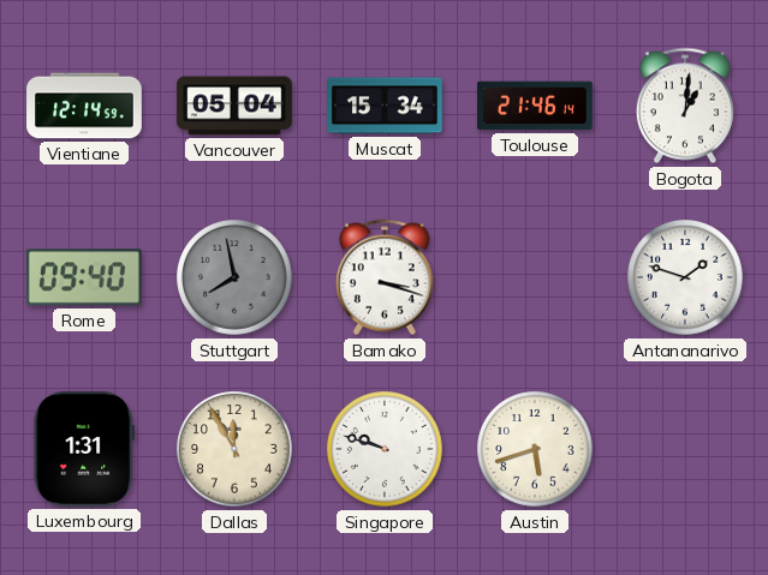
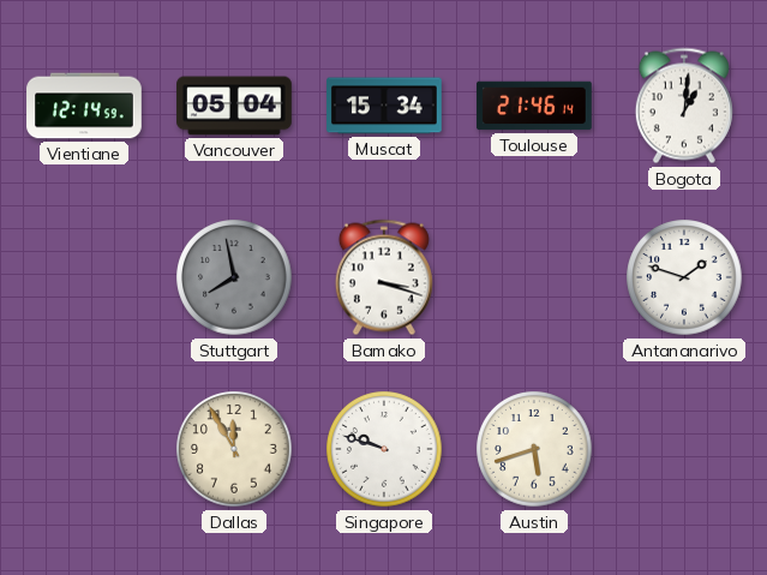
Rome: 09:40 -> none (84, 277)
Luxembourg: 1:31 -> none (84, 449)
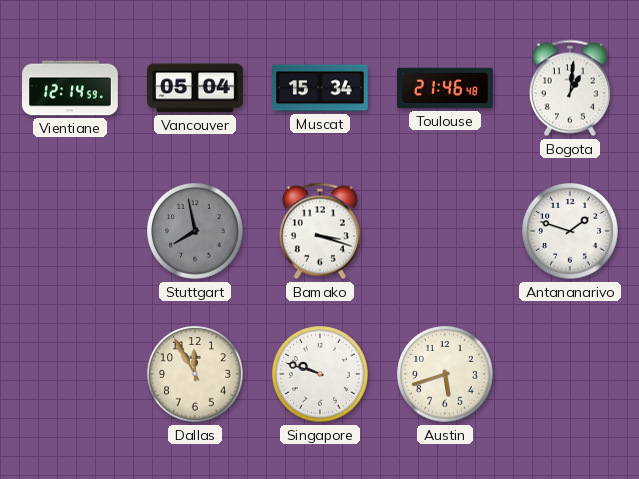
Toulouse: 21:46:14 -> 21:46:48 (445, 88)
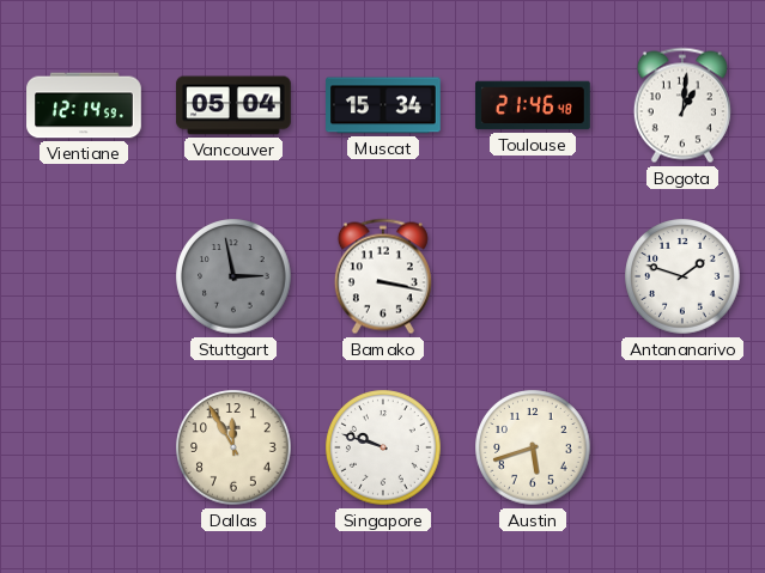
Stuttgart: 7:58 -> 2:58 (233, 276)
Bamako: 3:18 -> 3:17 (383, 276)
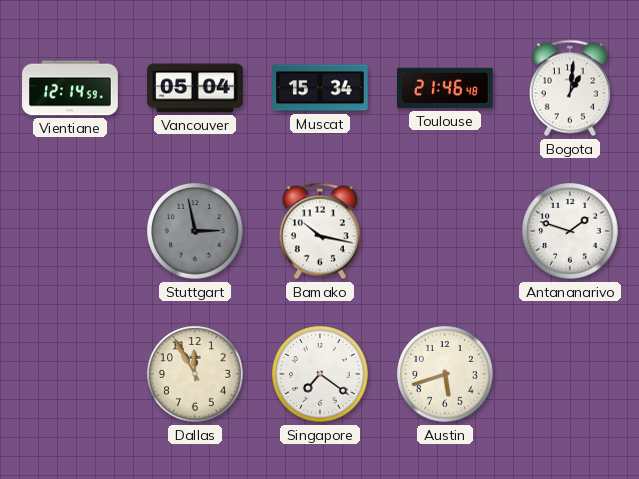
Bamako: 3:17 -> 10:17 (320, 231)
Singapore: 9:48 -> 7:21 (320, 374)
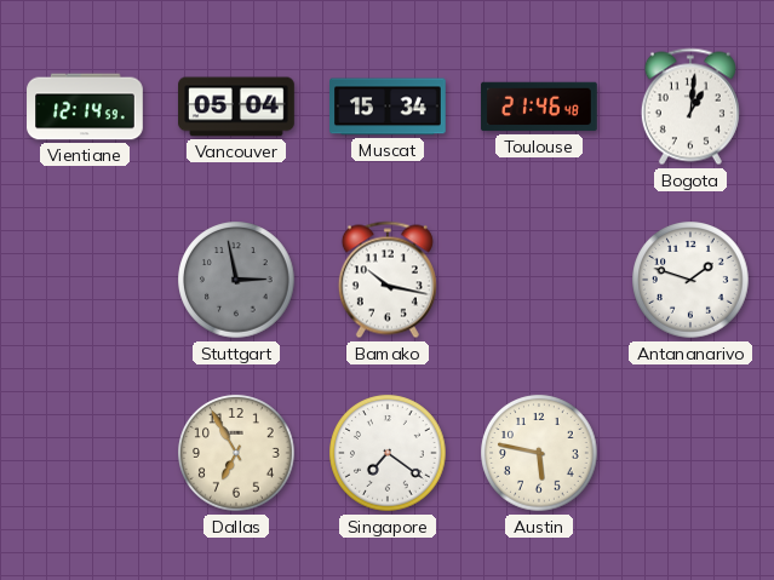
Dallas: 11:55 -> 6:55 (236, 453)
Austin: 5:42 -> 5:47 (539, 453)
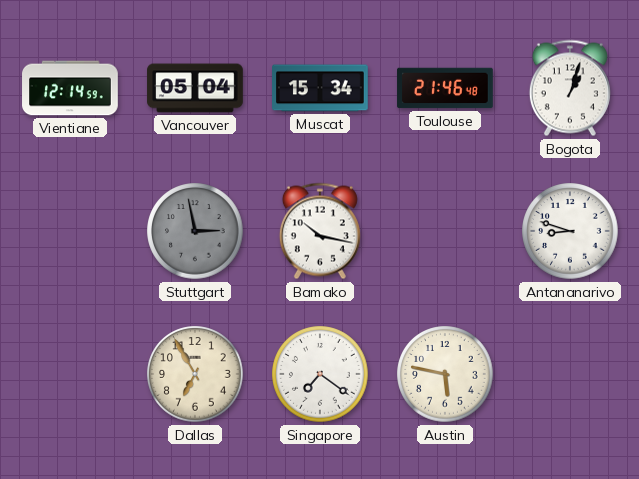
Bogota: 1:01 -> 1:03 (570, 88)
Antananarivo: 1:48 -> 8:48 (570, 231)
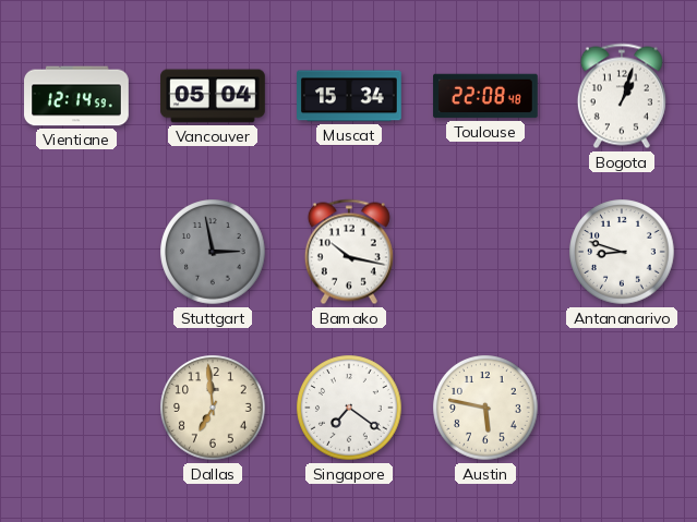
Toulouse: 21:46 -> 22:08 (485, 96)
Dallas: 6:55 -> 6:59 (213, 408)
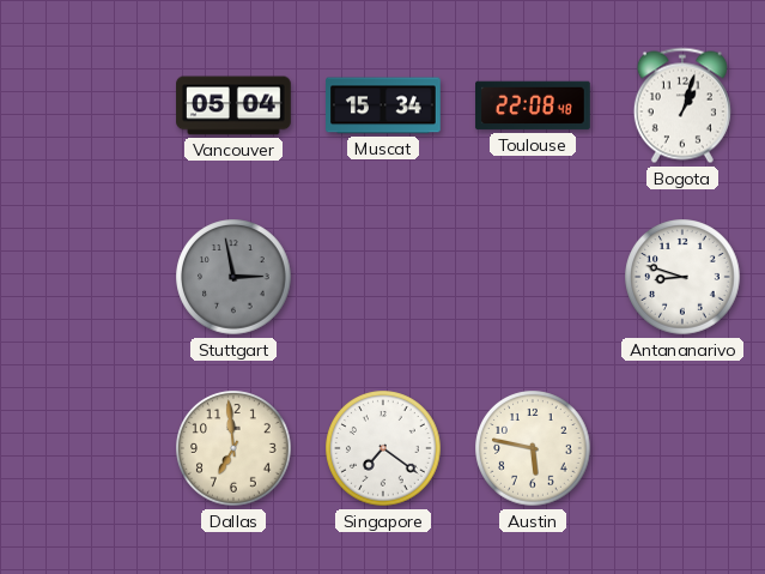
Vientiane: 12:14 -> none (76, 96)
Bamako: 10:17 -> none (349, 252)
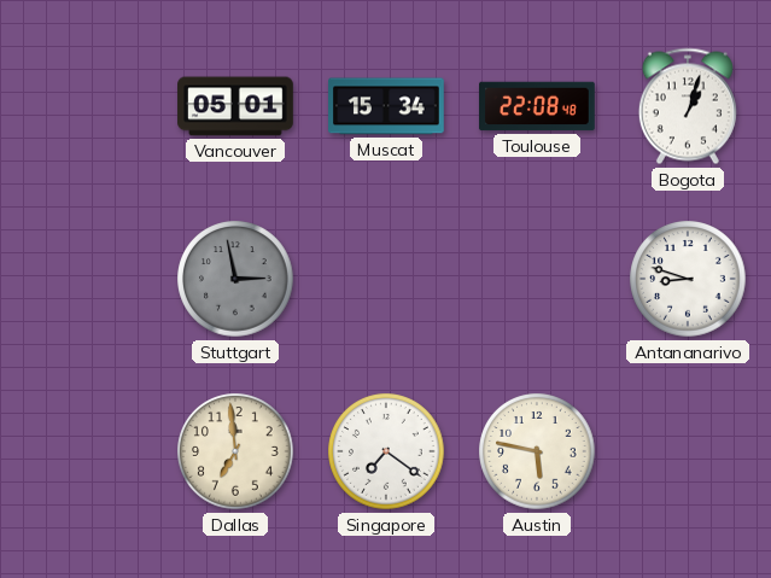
Vancouver: 05:04 -> 05:01 (235, 106)
